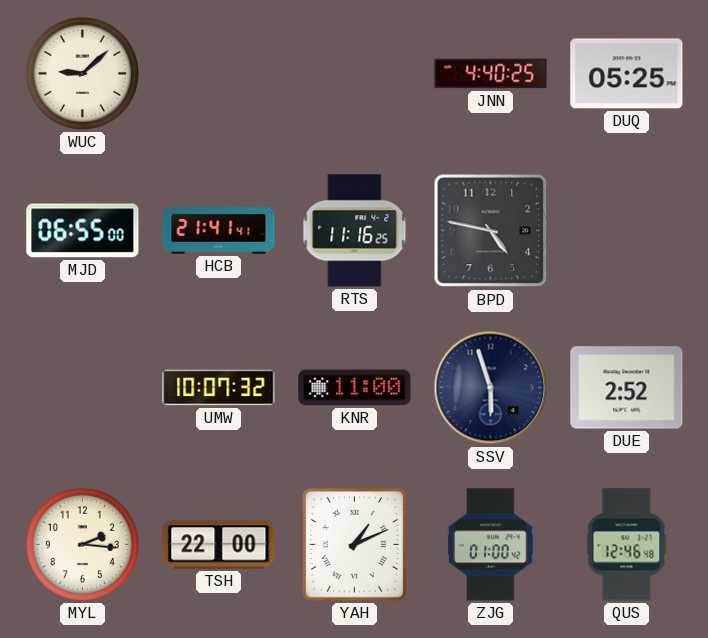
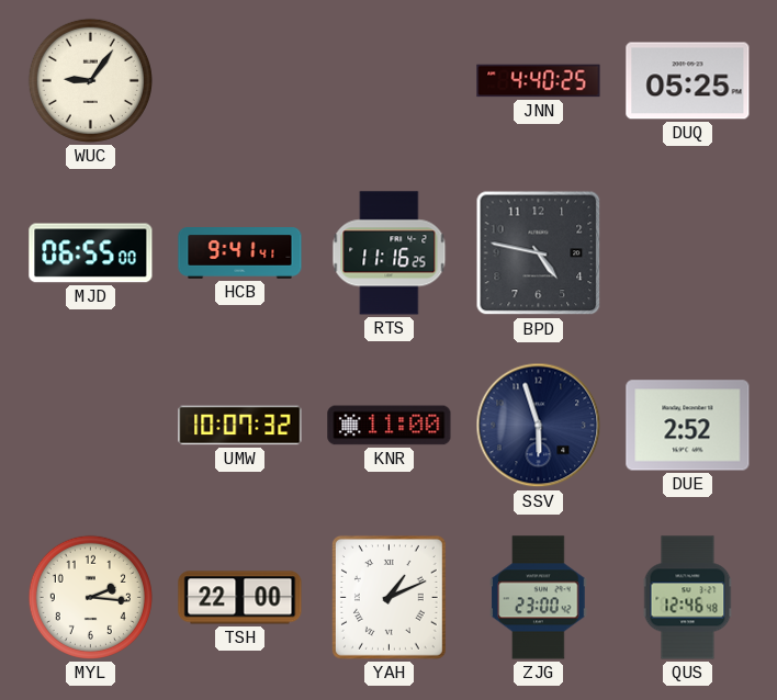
WUC: 9:08 -> 9:06 (90, 80)
HCB: 21:41 -> 9:41 (240, 253)
ZJG: 01:00 -> 23:00 (539, 598)
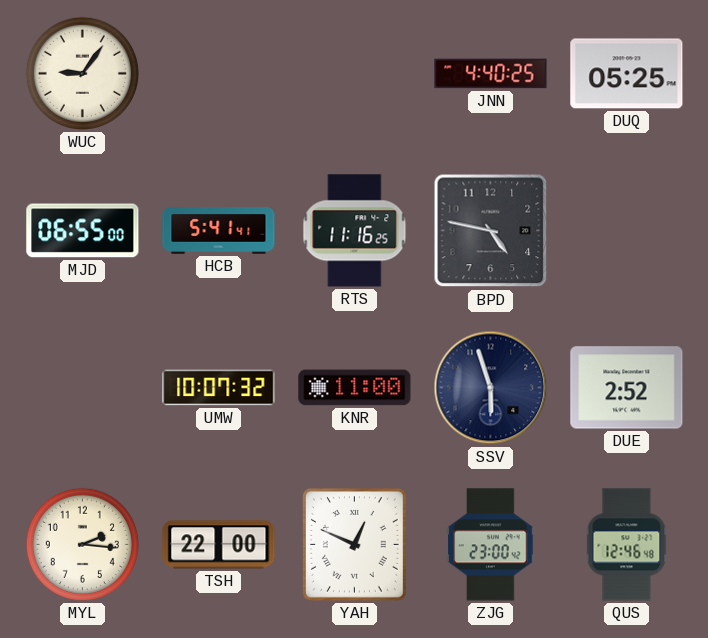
HCB: 9:41 -> 5:41 (219, 231)
YAH: 1:11 -> 12:49 (354, 544)
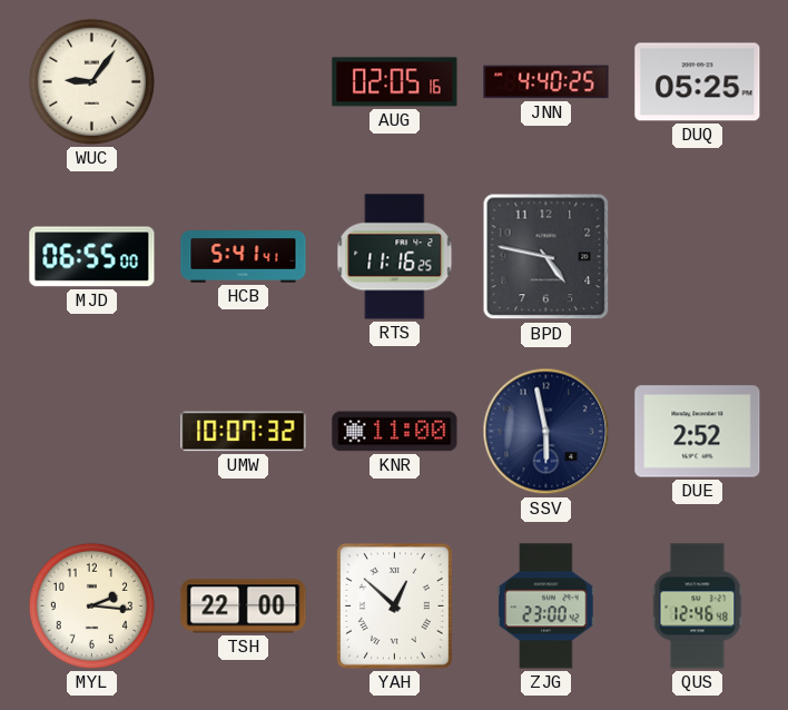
AUG: none -> 02:05 (395, 82)
SSV: 5:57 -> 5:58 (546, 432)
YAH: 12:49 -> 12:52 (394, 605)
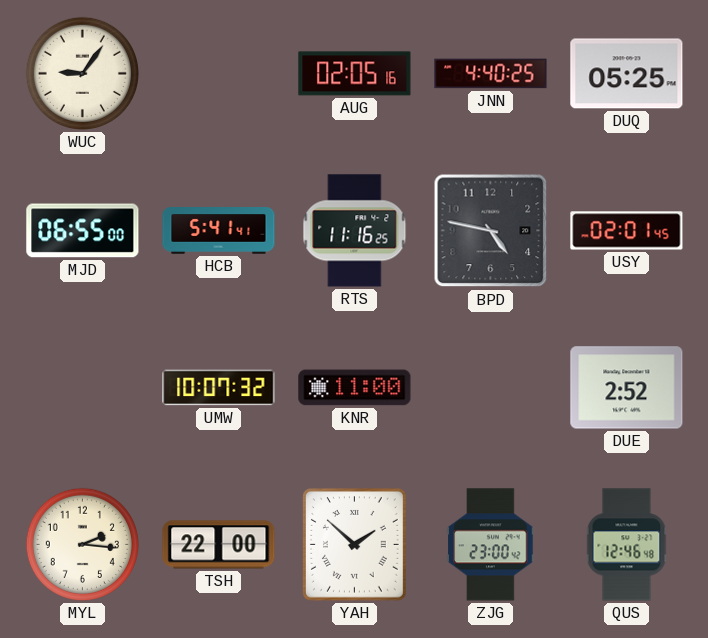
USY: none -> 02:01 (627, 231)
SSV: 5:58 -> none (546, 432)
YAH: 12:52 -> 1:52 (354, 544)
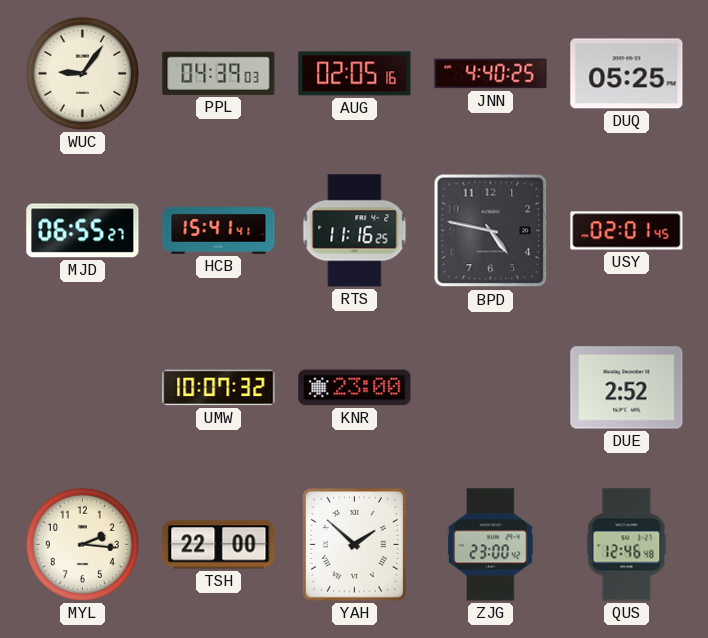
PPL: none -> 04:39 (219, 73)
MJD: 06:55:00 -> 06:55:27 (83, 231)
HCB: 5:41 -> 15:41 (219, 231)
KNR: 11:00 -> 23:00 (355, 388)
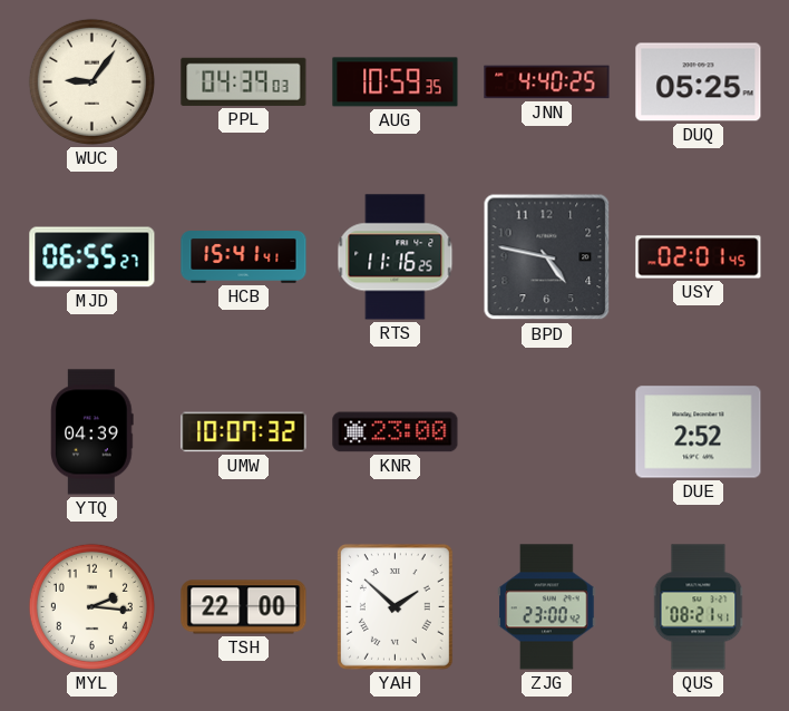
AUG: 02:05 -> 10:59 (396, 82)
YTQ: none -> 04:39 (92, 432)
QUS: 12:46 -> 08:21 (699, 607)
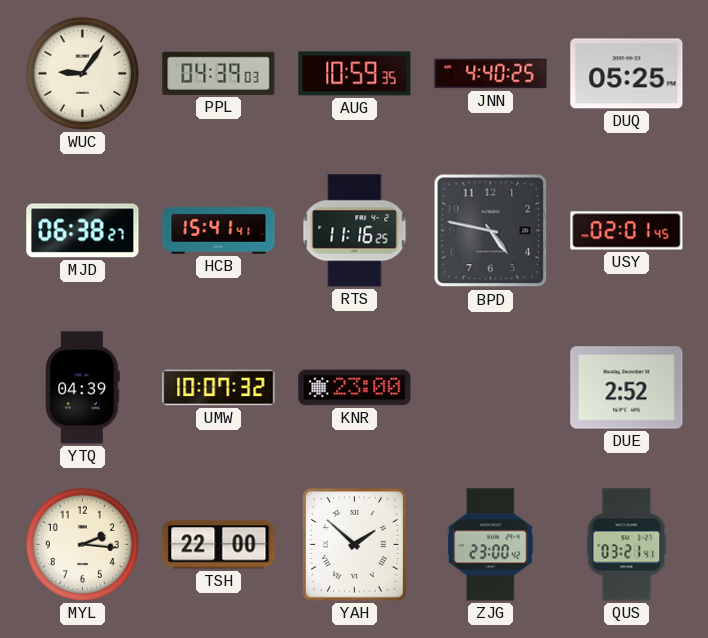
MJD: 06:55 -> 06:38 (83, 231)
QUS: 08:21 -> 03:21 (627, 545)
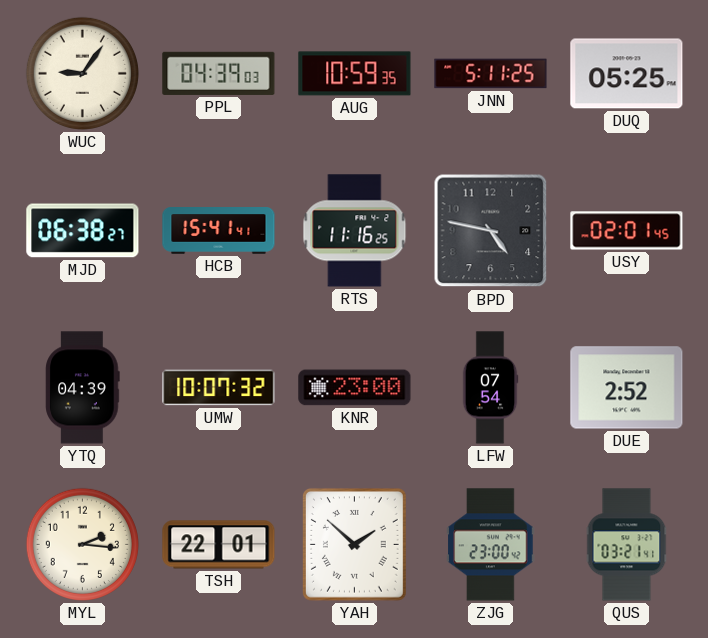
JNN: 4:40 -> 5:11 (491, 74)
LFW: none -> 07:54 (490, 388)
TSH: 22:00 -> 22:01 (219, 545)
